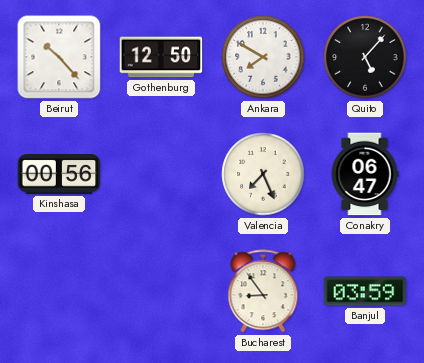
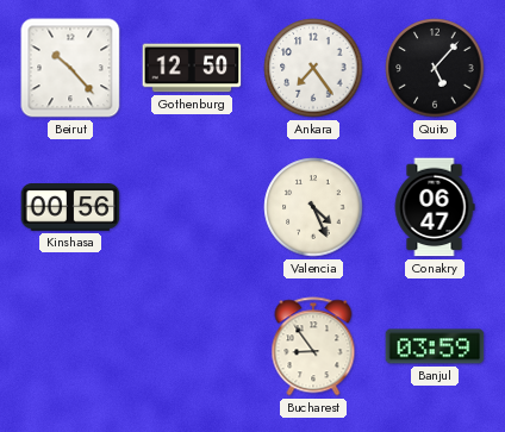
Ankara: 7:50 -> 7:24 (313, 68)
Valencia: 7:26 -> 4:26 (313, 207)
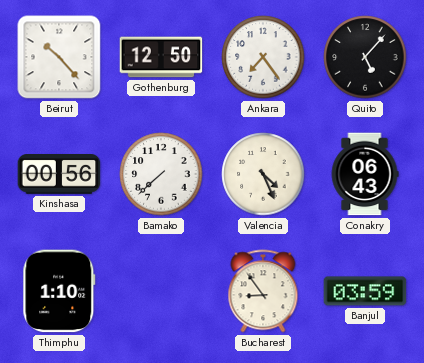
Bamako: none -> 7:38 (161, 174)
Conakry: 06:47 -> 06:43 (365, 174)
Thimphu: none -> 1:10 (59, 291)
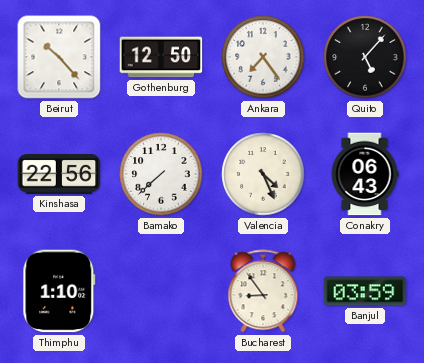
Kinshasa: 00:56 -> 22:56 (59, 175)
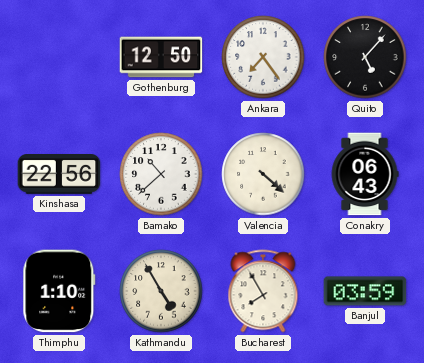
Beirut: 10:23 -> none (59, 57)
Bamako: 7:38 -> 10:38 (161, 174)
Valencia: 4:26 -> 4:22 (263, 174)
Kathmandu: none -> 4:55 (161, 291)
Bucharest: 8:54 -> 7:55 (263, 291)
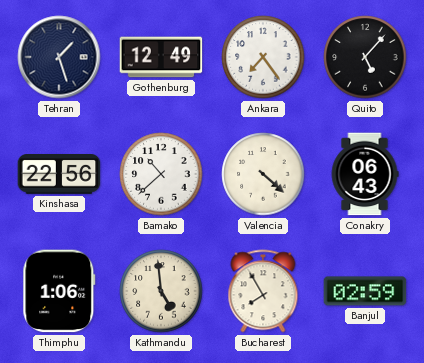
Tehran: none -> 1:27 (59, 57)
Gothenburg: 12:50 -> 12:49 (161, 57)
Thimphu: 1:10 -> 1:06 (59, 291)
Kathmandu: 4:55 -> 4:59 (161, 291)
Banjul: 03:59 -> 02:59 (365, 291)
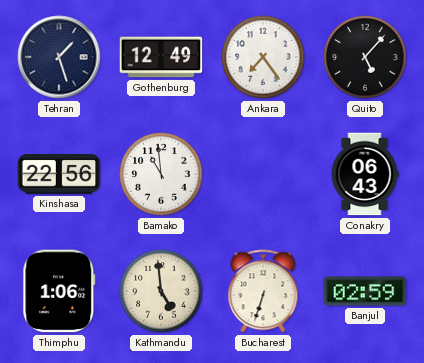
Bamako: 10:38 -> 10:59 (161, 174)
Valencia: 4:22 -> none (263, 174)
Bucharest: 7:55 -> 6:33 (263, 291)
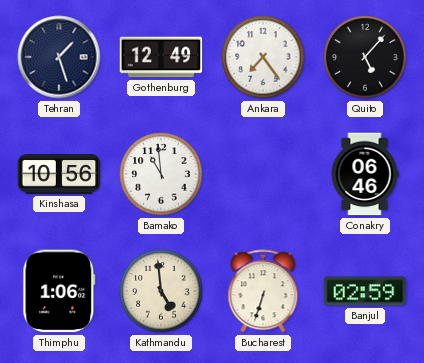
Kinshasa: 22:56 -> 10:56 (59, 175)
Conakry: 06:43 -> 06:46 (365, 174)
